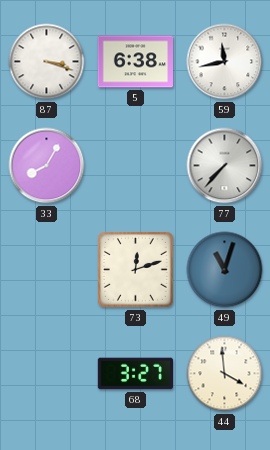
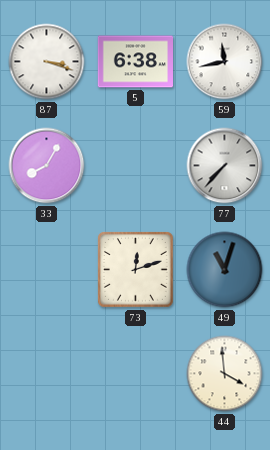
68: 3:27 -> none (135, 374)
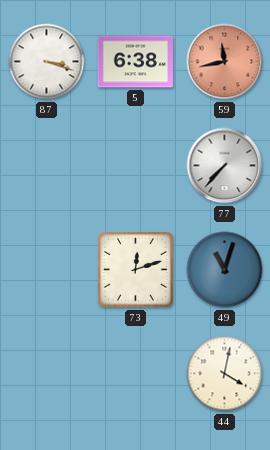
59 dial: white -> salmon (225, 62)
33: 8:05 -> none (47, 166)
44: 3:59 -> 4:02 (225, 374)
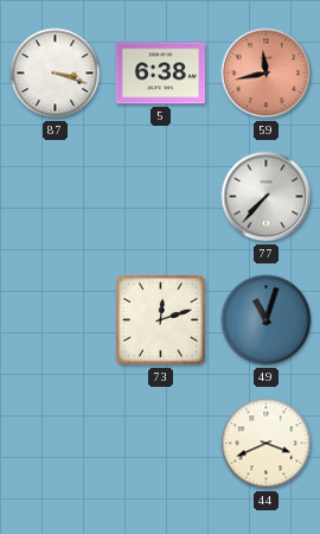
44: 4:02 -> 3:41 (267, 444)
